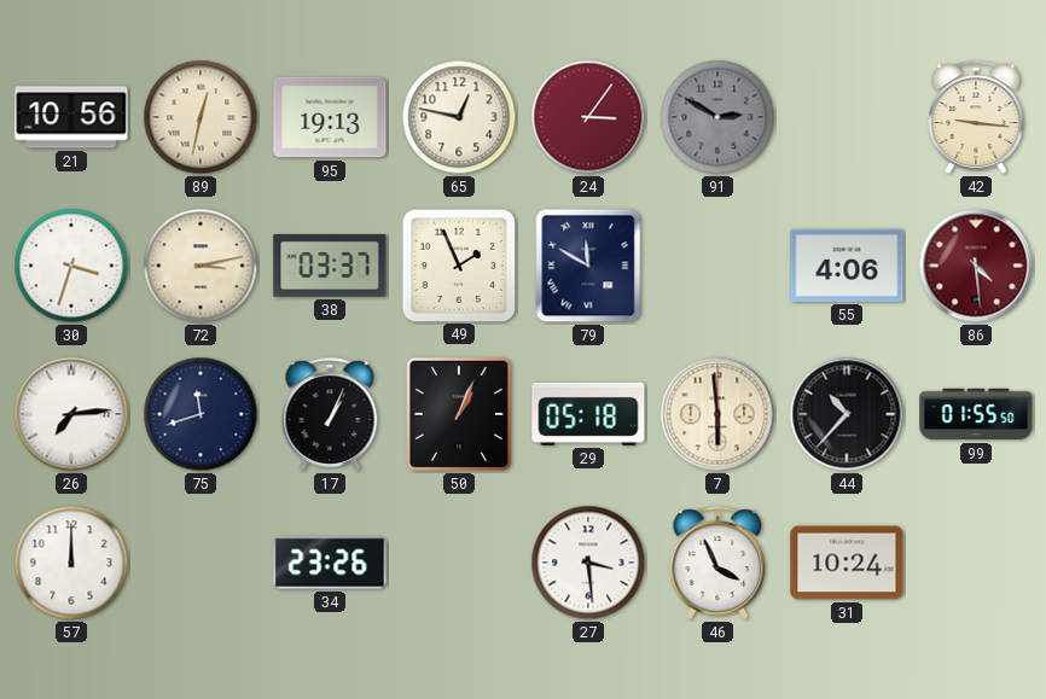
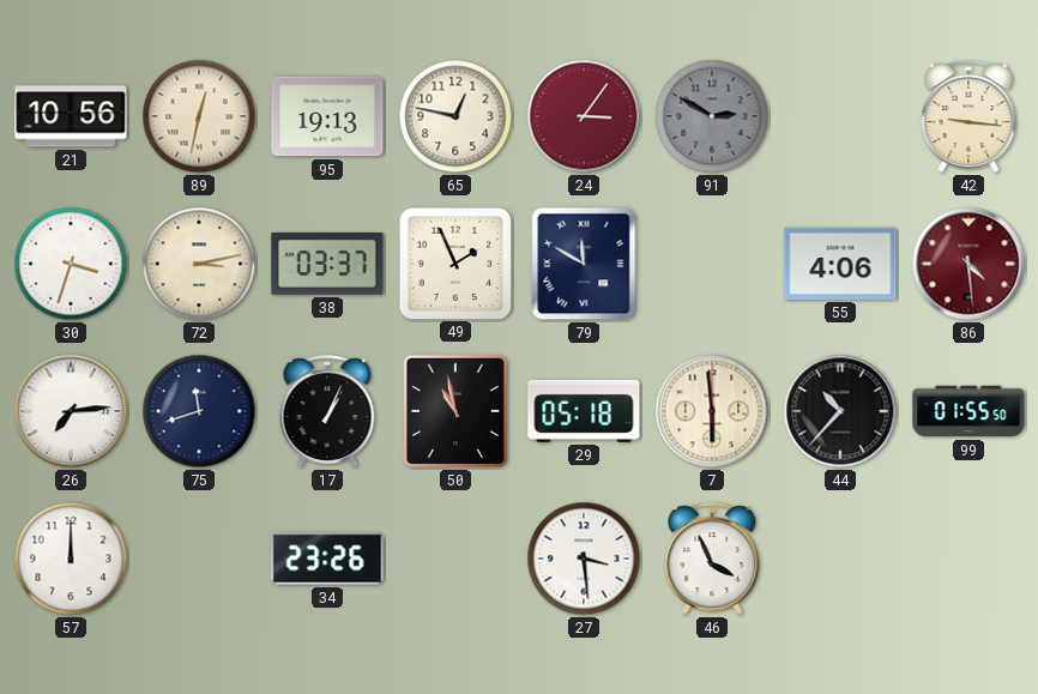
50: 1:04 -> 10:58 (455, 411)
31: 10:24 -> none (847, 563)
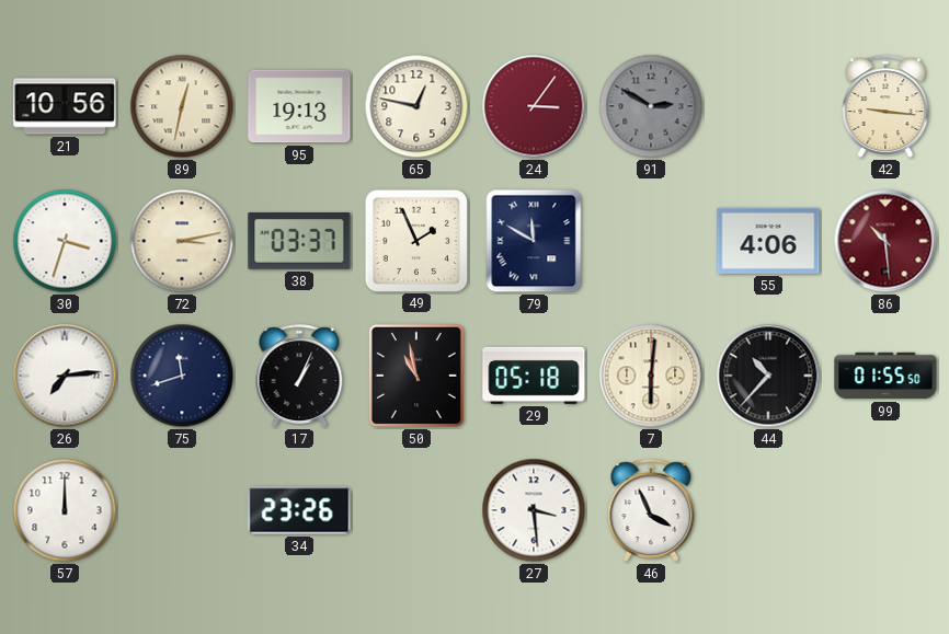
86: 4:29 -> 10:29 (885, 241)
7: 5:59 -> 6:01 (651, 376)
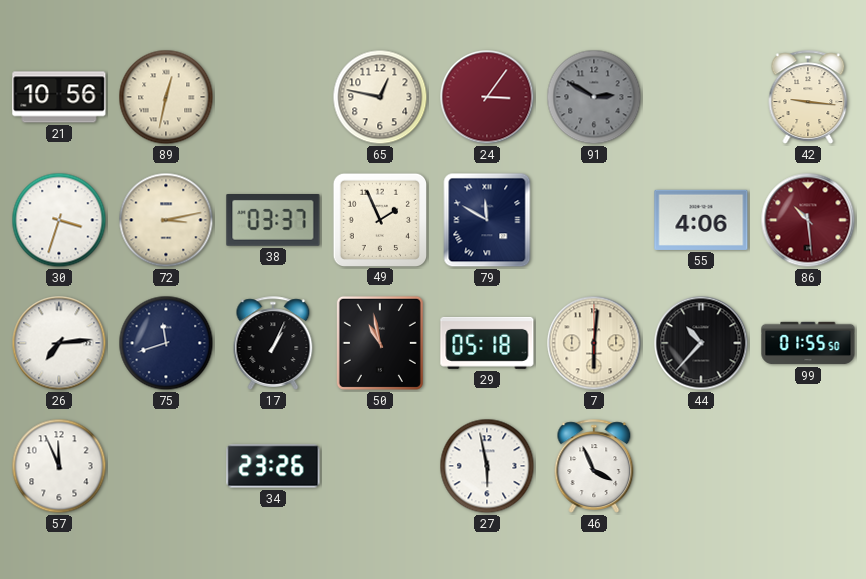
95: 19:13 -> none (299, 106)
57: 12:00 -> 11:56 (59, 466)
27: 3:29 -> 5:58 (487, 466)
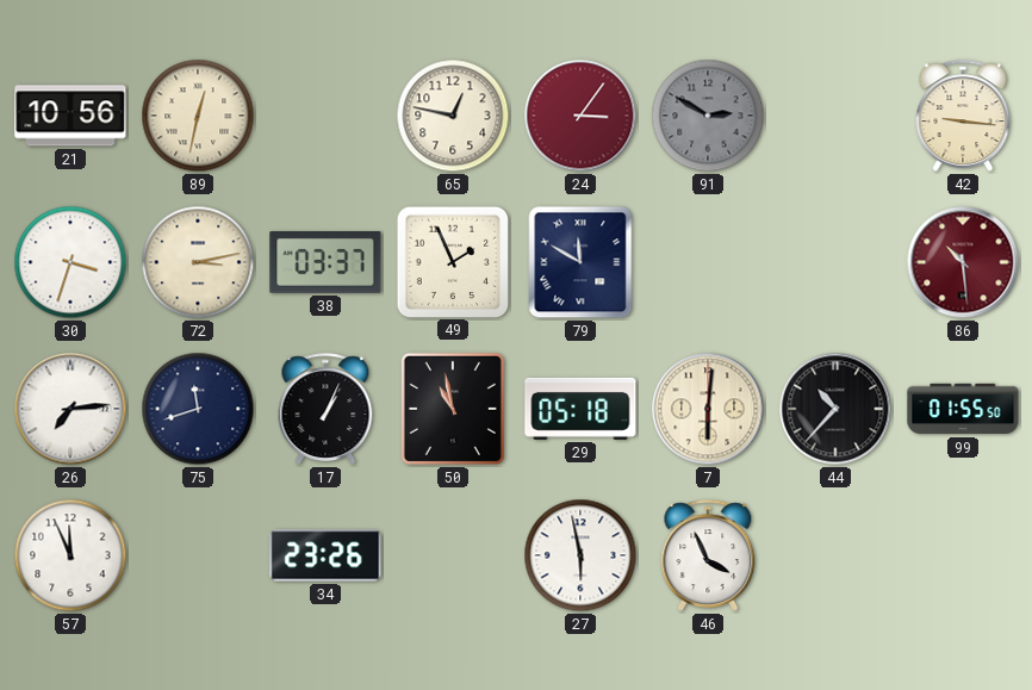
55: 4:06 -> none (701, 220)
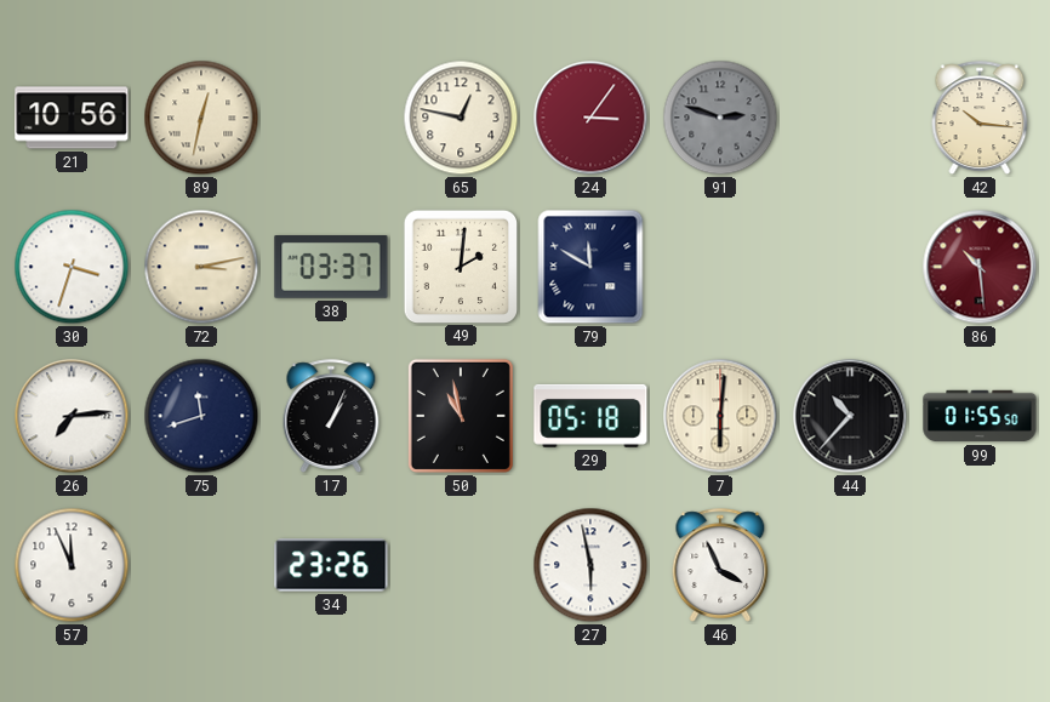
91: 2:50 -> 2:48 (720, 118)
42: 9:16 -> 10:16 (980, 118)
49: 1:56 -> 2:01 (460, 266)
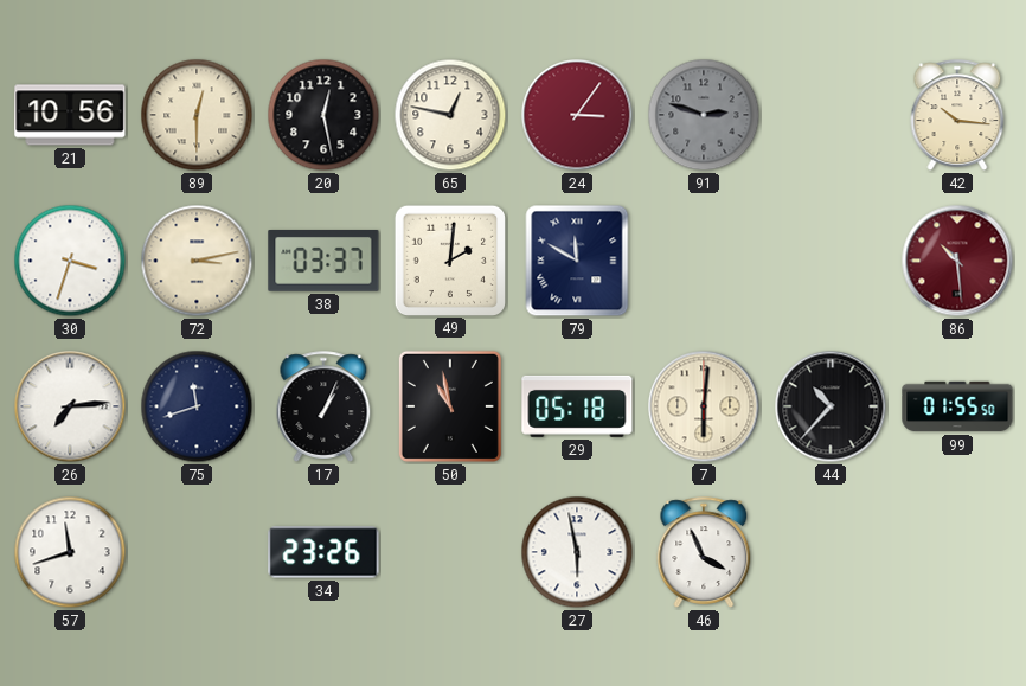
89: 12:32 -> 12:30 (197, 115)
20: none -> 12:28 (323, 115)
57: 11:56 -> 11:42 (70, 552)
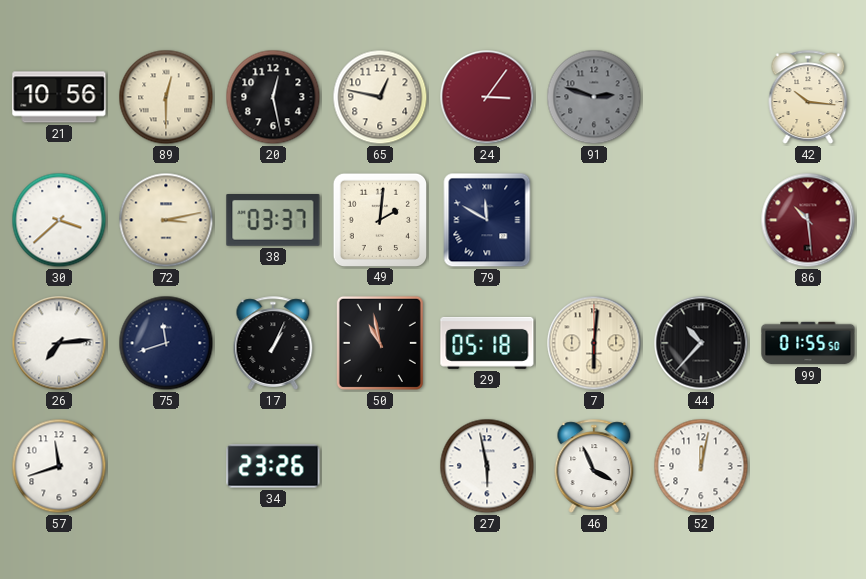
30: 3:33 -> 3:38 (59, 220)
52: none -> 12:02 (701, 466)
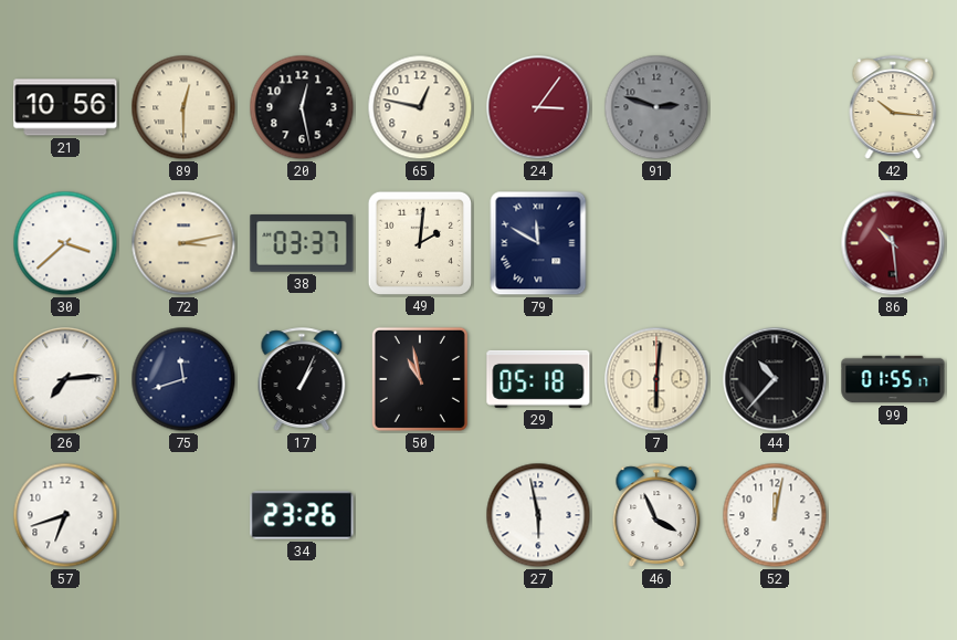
99: 01:55:50 -> 01:55:17 (893, 379)
57: 11:42 -> 6:42 (65, 515)
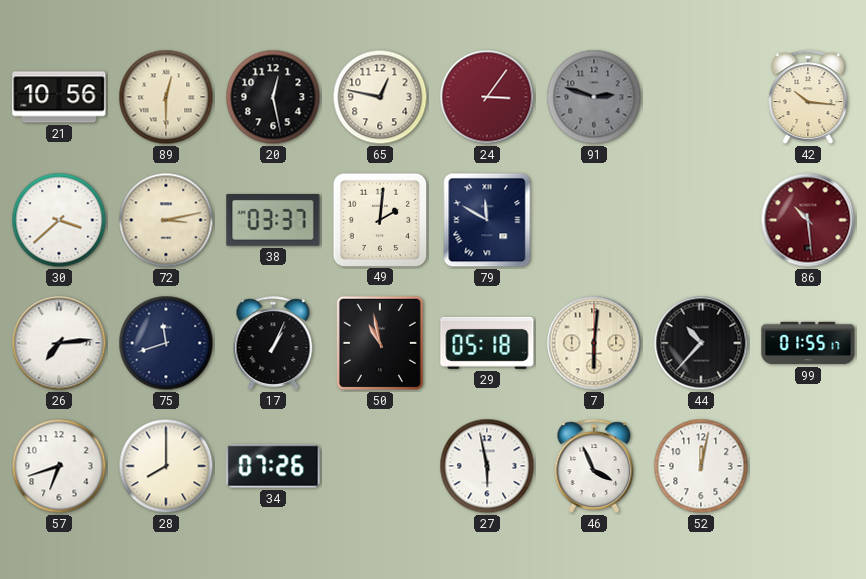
28: none -> 8:00 (166, 466)
34: 23:26 -> 07:26 (273, 466)
